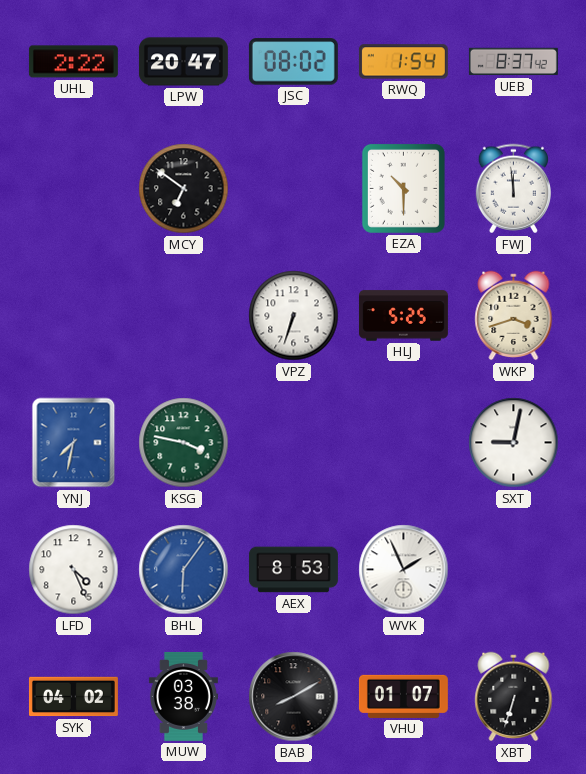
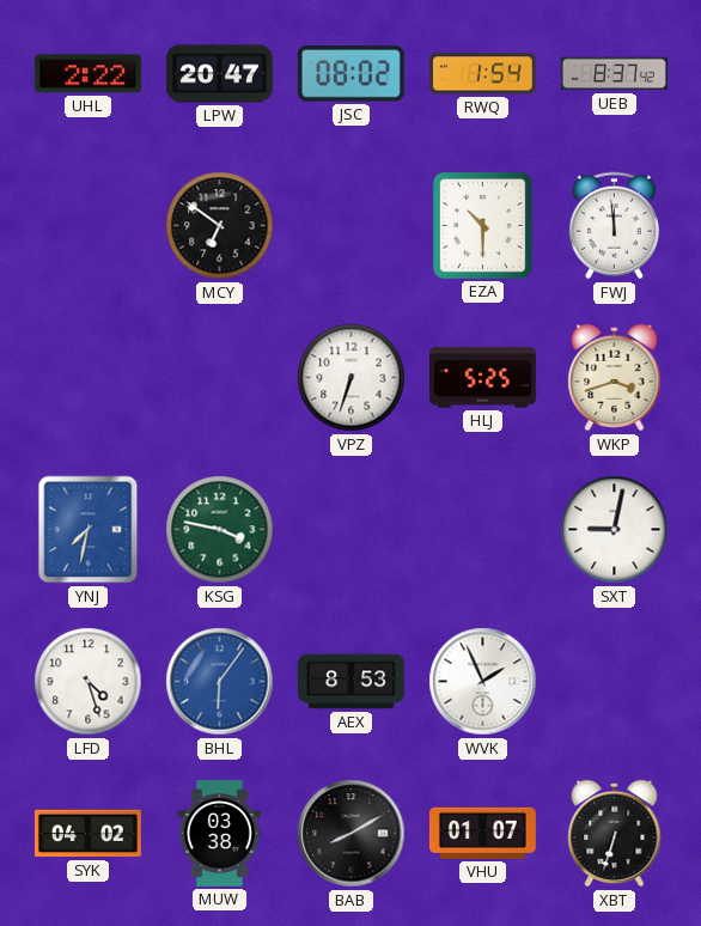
LFD: 4:26 -> 4:27 (89, 682)
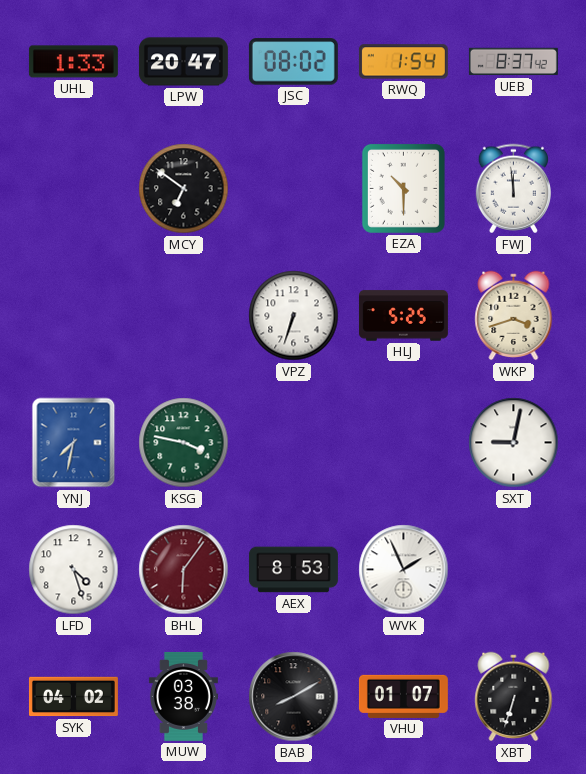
UHL: 2:22 -> 1:33 (73, 62)
BHL dial: blue -> burgundy (184, 570)
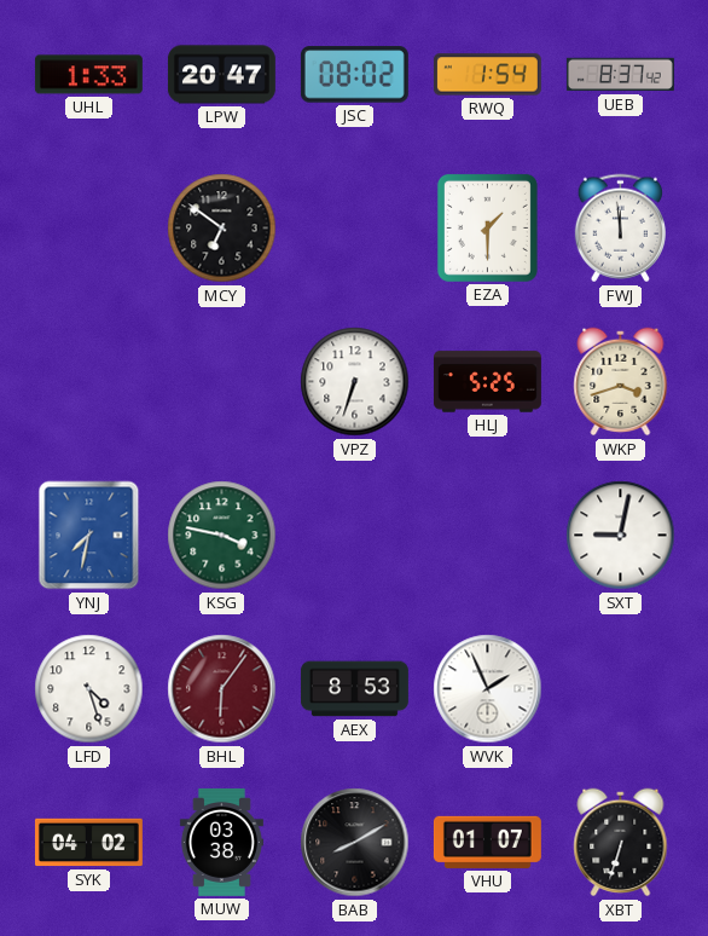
EZA: 10:30 -> 1:30 (487, 227)
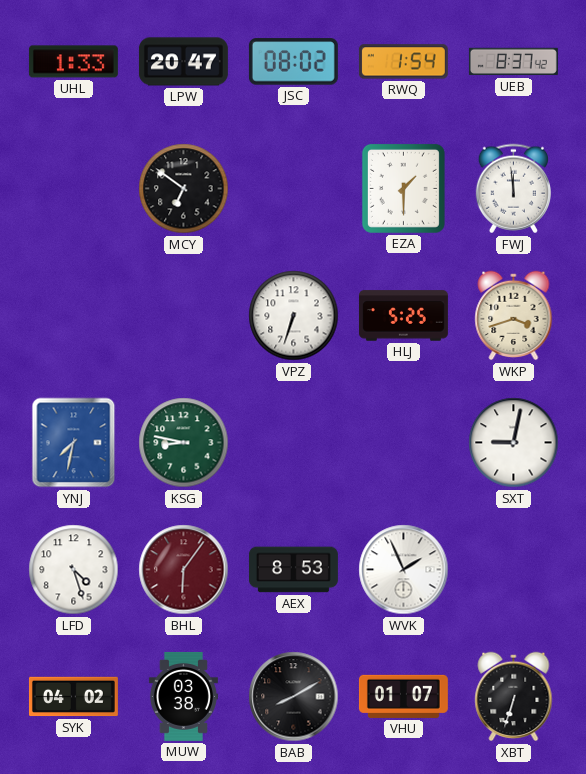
KSG: 3:47 -> 8:47 (184, 443)
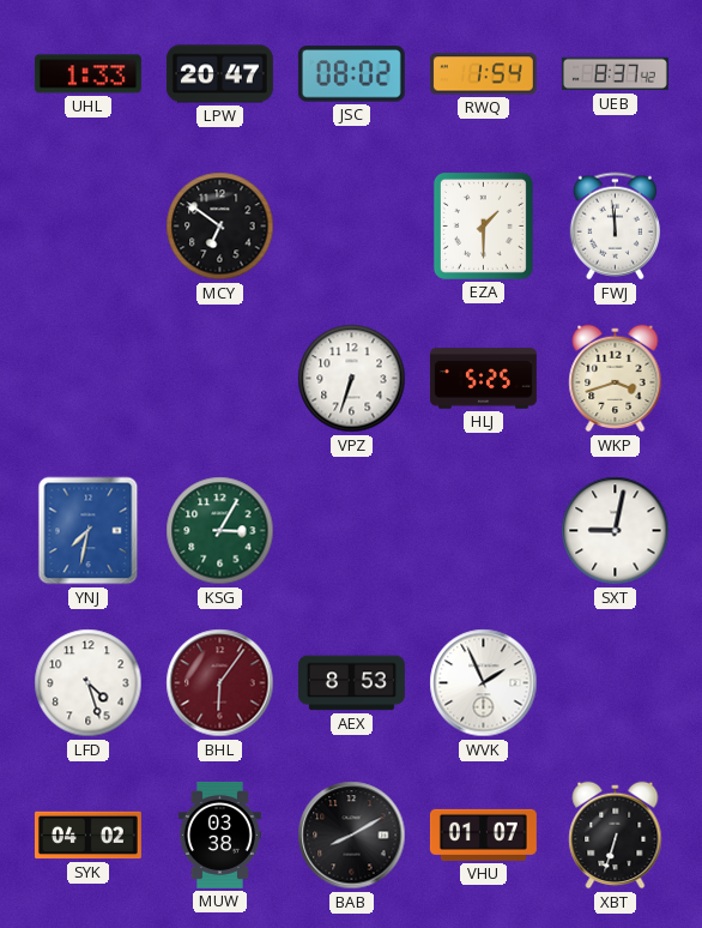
KSG: 8:47 -> 3:05 (220, 531)
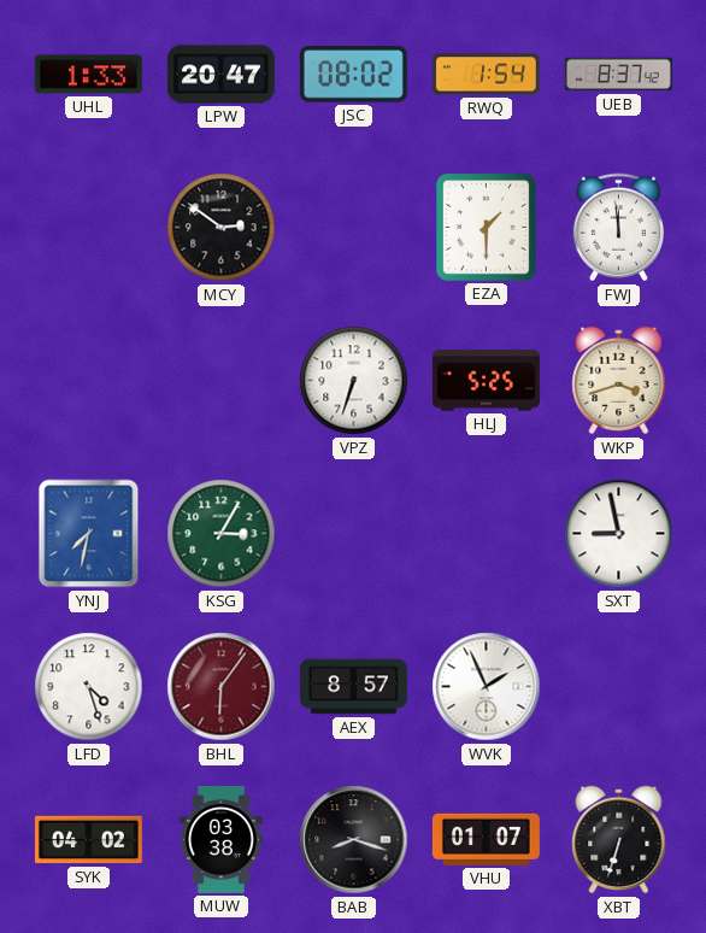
MCY: 6:51 -> 2:51 (222, 228)
SXT: 9:02 -> 8:58 (619, 534)
AEX: 8:53 -> 8:57 (353, 687)
BAB: 8:10 -> 8:18 (354, 840)
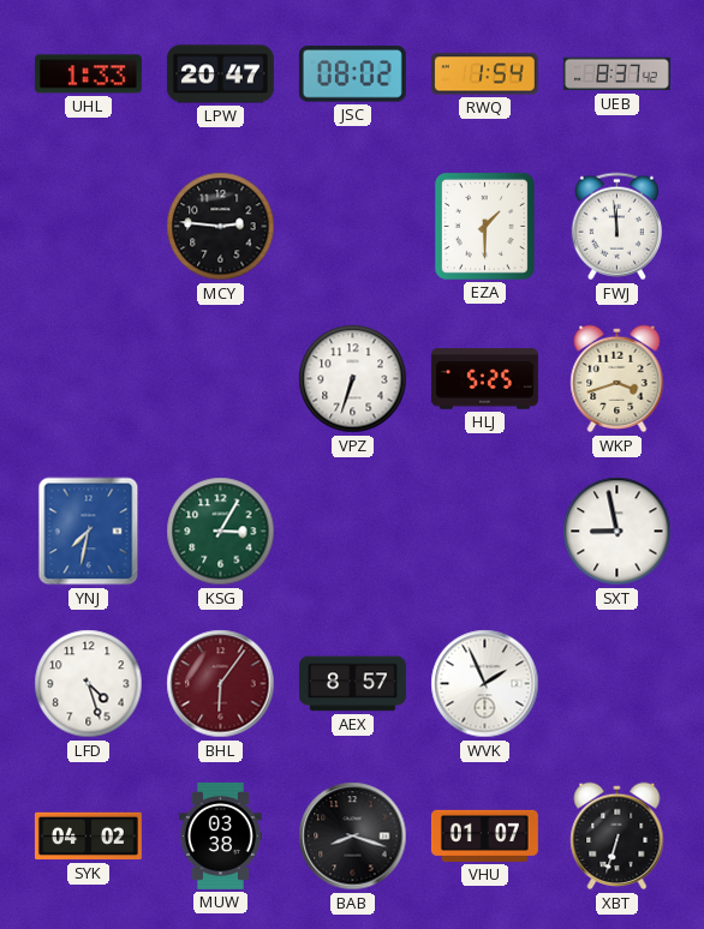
MCY: 2:51 -> 2:46 (221, 227)
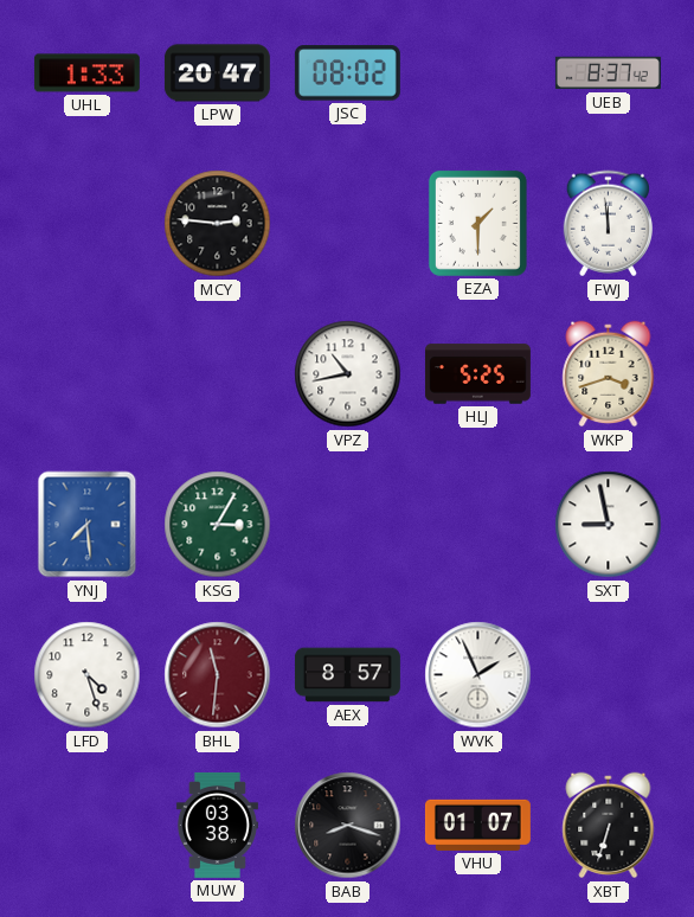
RWQ: 1:54 -> none (484, 74)
VPZ: 6:33 -> 10:43 (348, 374)
YNJ: 7:32 -> 7:29 (88, 525)
BHL: 6:06 -> 11:31 (218, 675)
SYK: 04:02 -> none (88, 837)
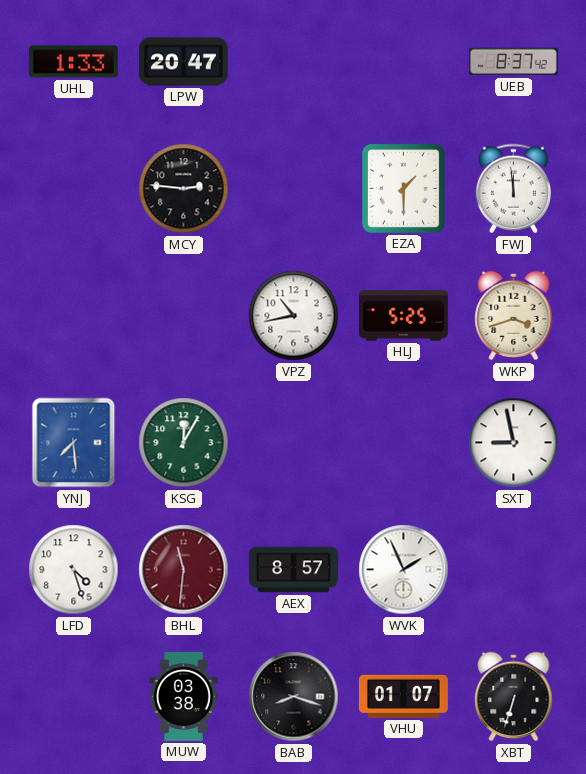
JSC: 08:02 -> none (347, 73)
KSG: 3:05 -> 12:05 (184, 443)
